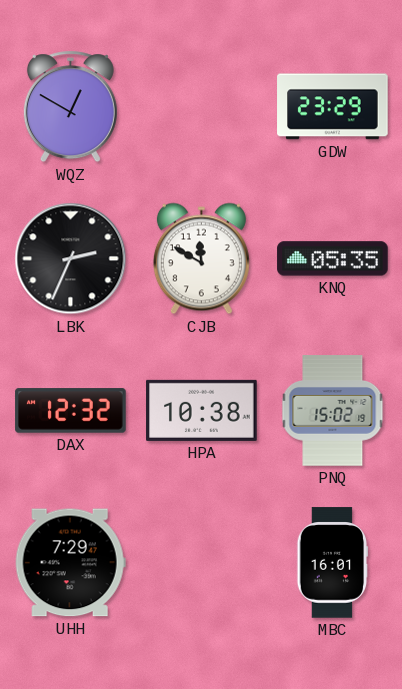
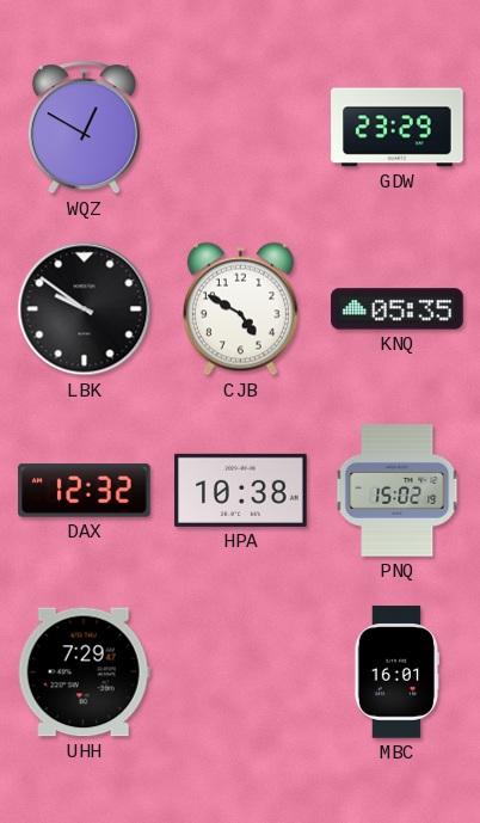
LBK: 2:34 -> 9:51 (85, 309)
CJB: 11:50 -> 4:50 (240, 309)
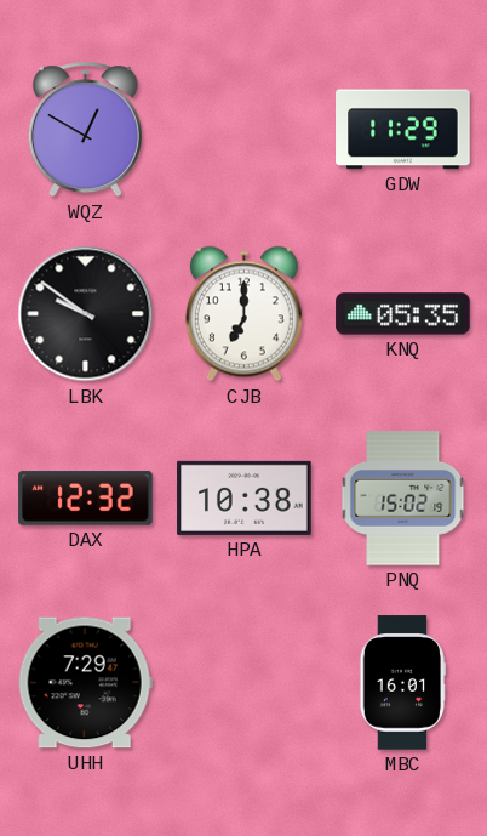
GDW: 23:29 -> 11:29 (403, 130)
CJB: 4:50 -> 7:00 (243, 314)
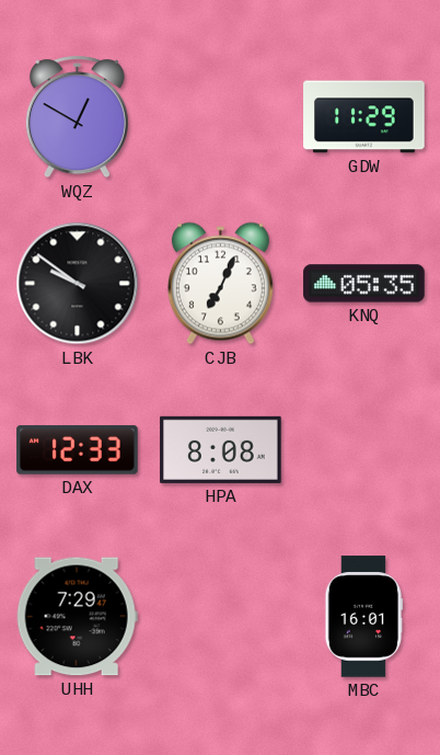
CJB: 7:00 -> 7:04 (220, 284)
DAX: 12:32 -> 12:33 (78, 450)
HPA: 10:38 -> 8:08 (221, 449)
PNQ: 15:02 -> none (403, 499)
